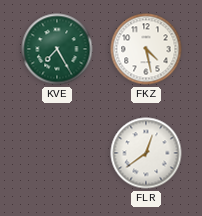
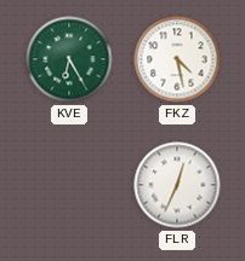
KVE: 7:25 -> 6:25 (69, 59)
FLR: 12:39 -> 12:34 (177, 185)
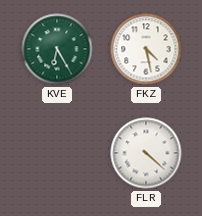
FLR: 12:34 -> 4:22 (146, 153)
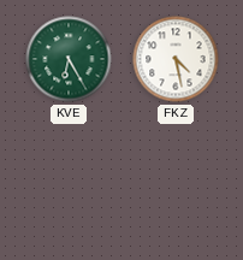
FLR: 4:22 -> none (146, 153)
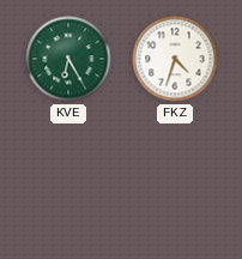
FKZ: 4:28 -> 4:33 (175, 59)
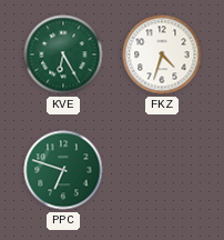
PPC: none -> 6:48 (63, 170)
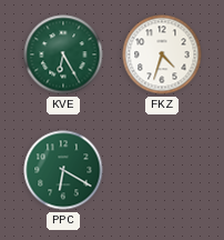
PPC: 6:48 -> 6:20 (63, 170)
